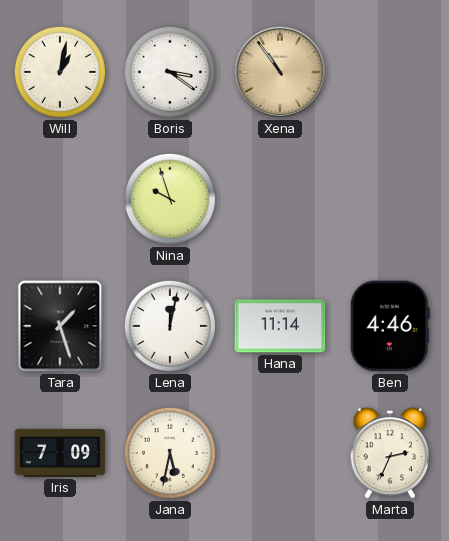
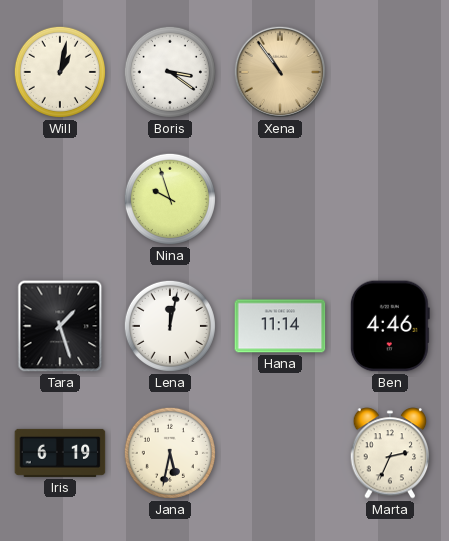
Iris: 7:09 -> 6:19 (60, 453)
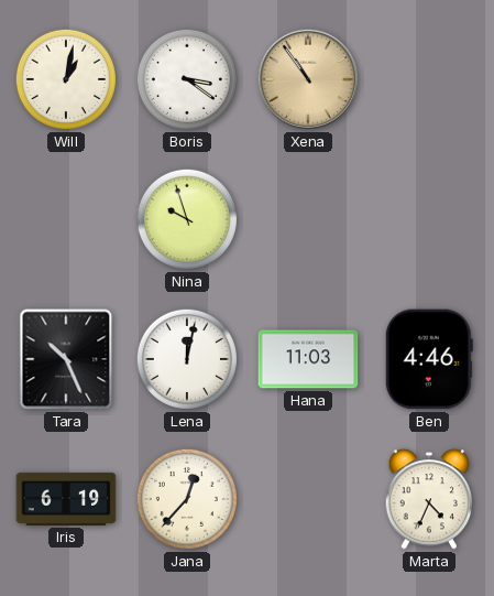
Tara: 1:27 -> 10:26 (66, 359)
Hana: 11:14 -> 11:03 (308, 359)
Jana: 5:32 -> 12:37 (187, 499)
Marta: 2:34 -> 4:34 (429, 499)
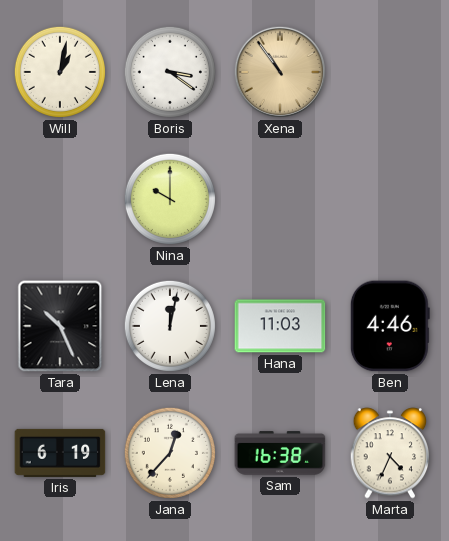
Nina: 9:57 -> 10:00 (170, 199)
Sam: none -> 16:38 (280, 453)
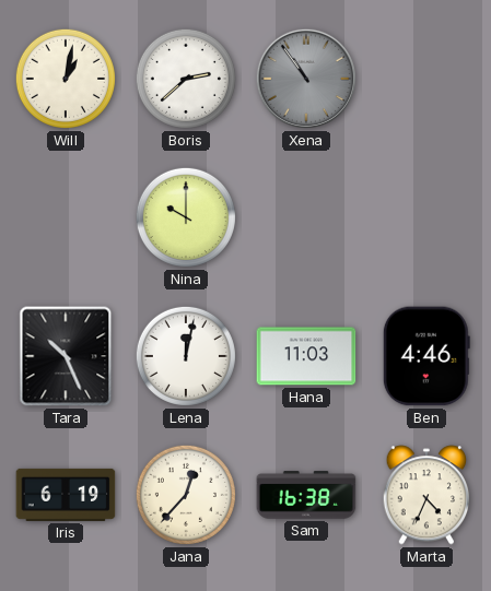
Boris: 3:21 -> 2:38 (186, 79)
Xena dial: champagne -> grey (306, 79)
